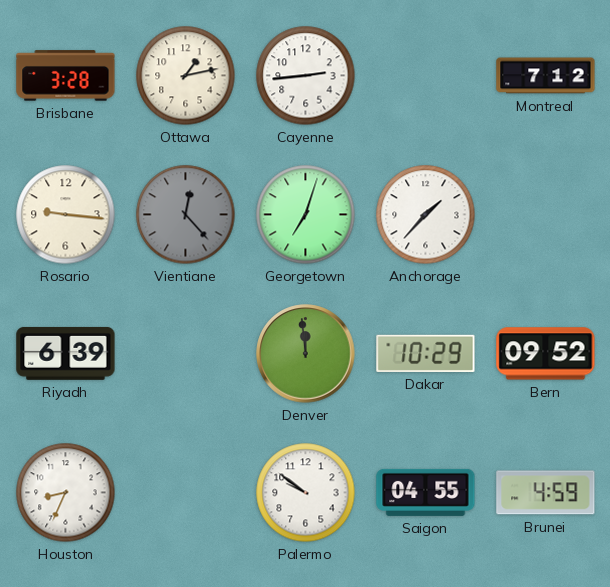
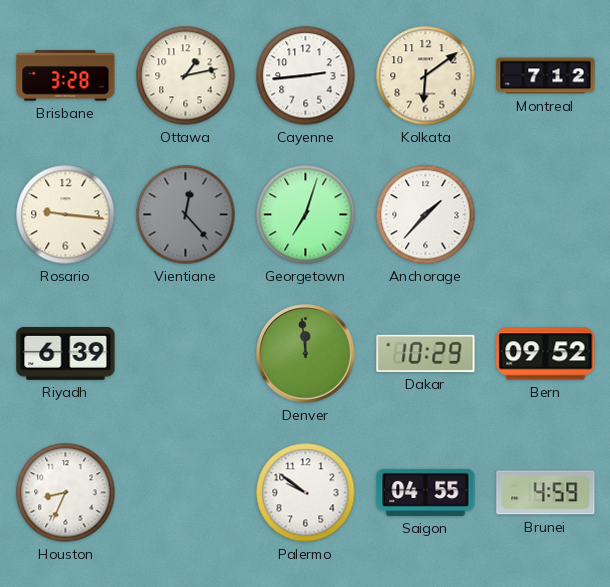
Kolkata: none -> 6:09 (426, 76)
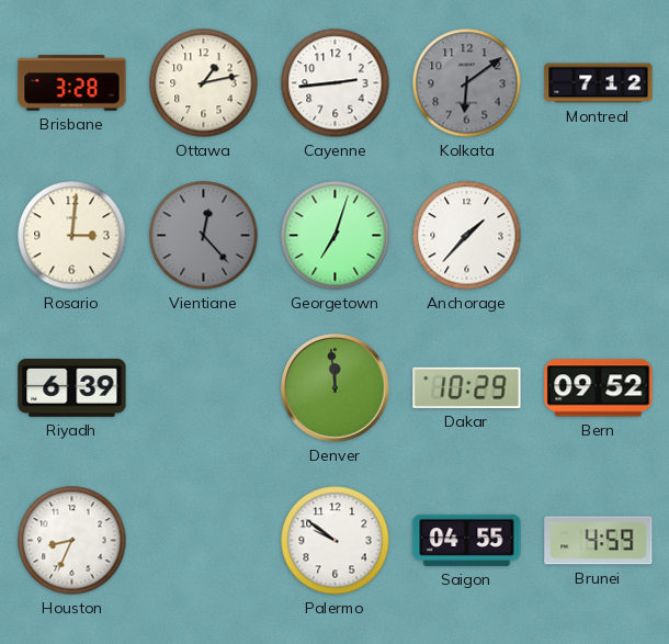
Kolkata dial: cream -> grey (467, 83)
Rosario: 9:16 -> 3:01 (72, 236)
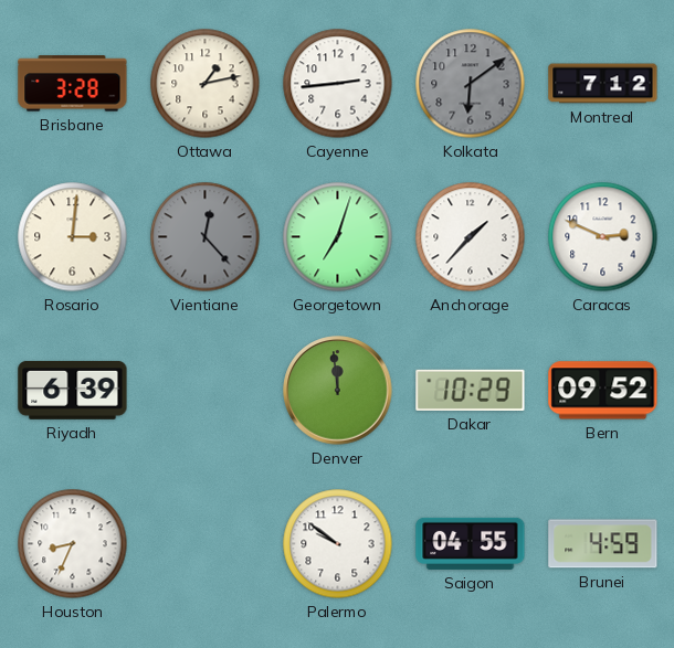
Caracas: none -> 2:49 (603, 237)
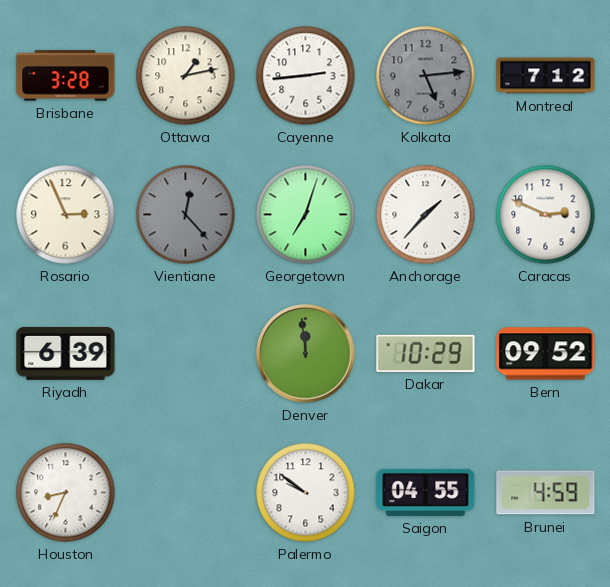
Kolkata: 6:09 -> 5:14 (426, 76)
Rosario: 3:01 -> 2:56 (66, 215)
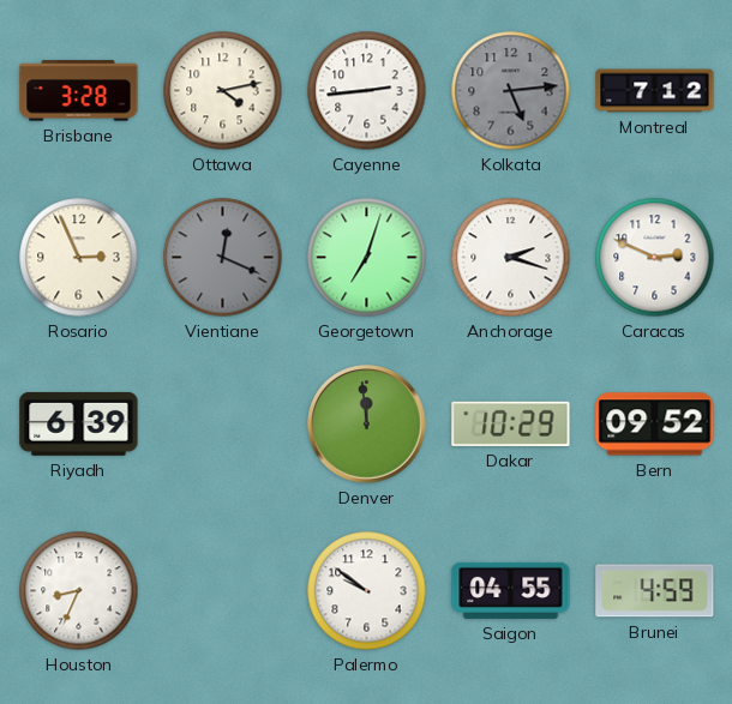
Ottawa: 1:13 -> 4:13 (223, 91)
Vientiane: 12:23 -> 12:19 (223, 258)
Anchorage: 1:37 -> 2:18 (511, 258)
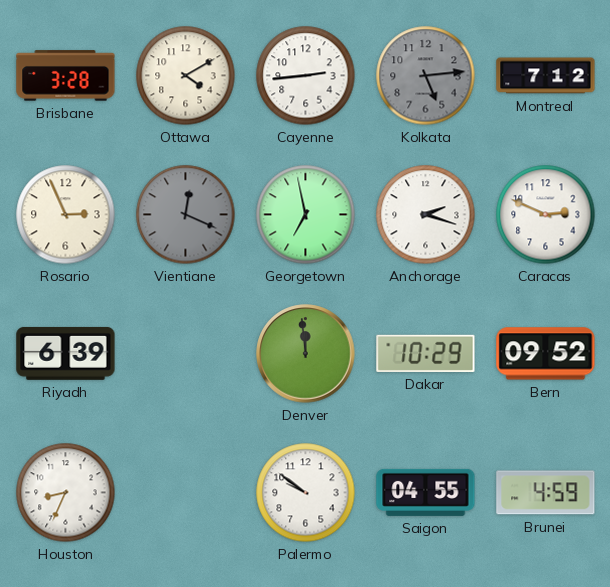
Ottawa: 4:13 -> 4:10 (186, 76)
Georgetown: 7:03 -> 6:58 (306, 215)
